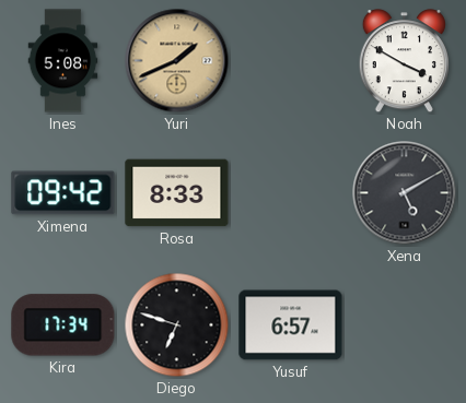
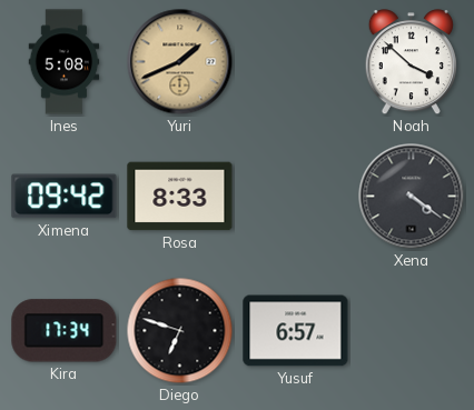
Noah: 3:50 -> 3:52 (411, 62)
Xena: 5:10 -> 4:21 (412, 197)
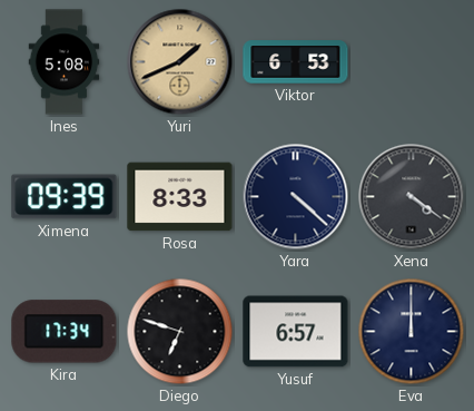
Viktor: none -> 6:53 (296, 62)
Noah: 3:52 -> none (411, 62)
Ximena: 09:42 -> 09:39 (65, 197)
Yara: none -> 4:22 (296, 197)
Eva: none -> 12:00 (412, 332)
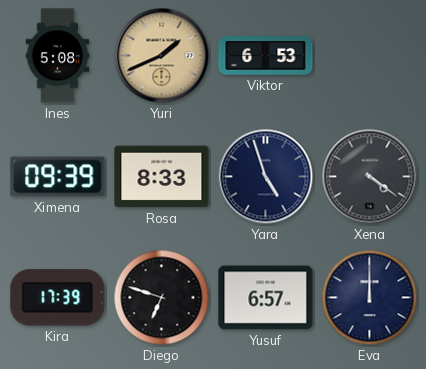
Yara: 4:22 -> 4:57 (266, 177)
Kira: 17:34 -> 17:39 (58, 298)
